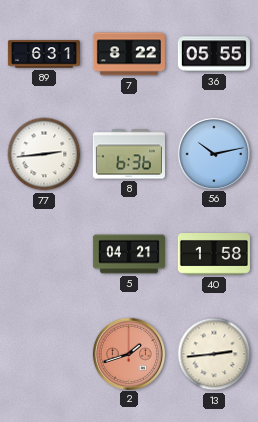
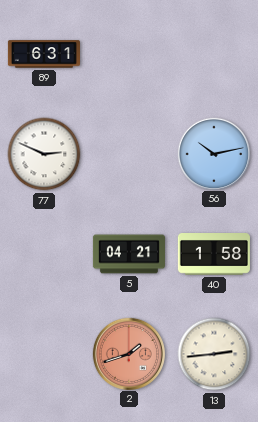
7: 8:22 -> none (129, 54)
36: 05:55 -> none (214, 54)
77: 2:44 -> 2:49 (44, 154)
8: 6:36 -> none (129, 154)
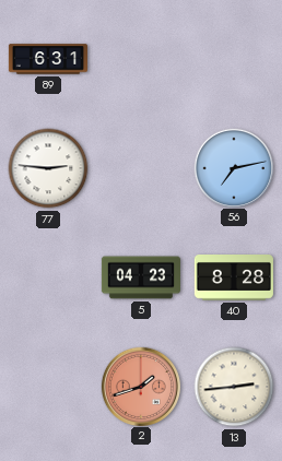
77: 2:49 -> 2:46 (48, 168)
56: 10:13 -> 7:13 (233, 167)
5: 04:21 -> 04:23 (141, 277)
40: 1:58 -> 8:28 (234, 279)
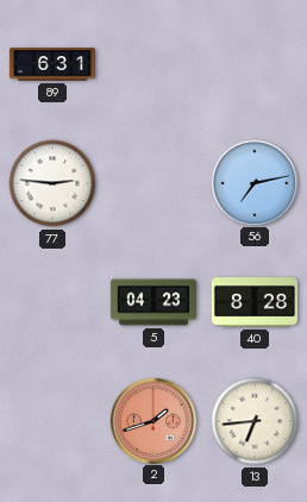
13: 2:44 -> 6:44 (255, 421)
